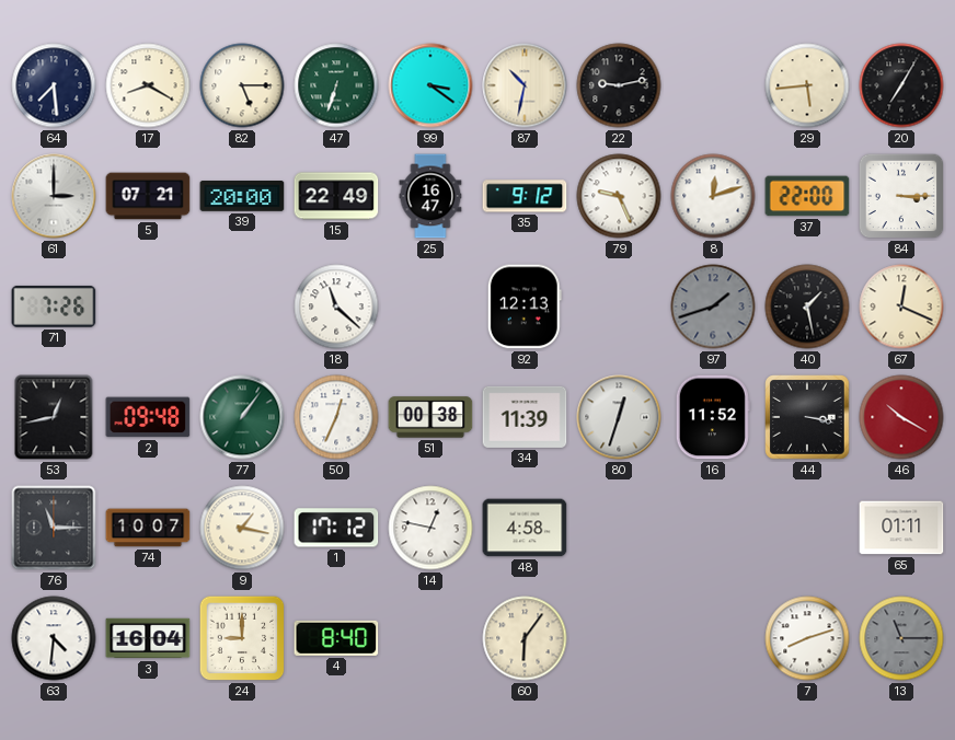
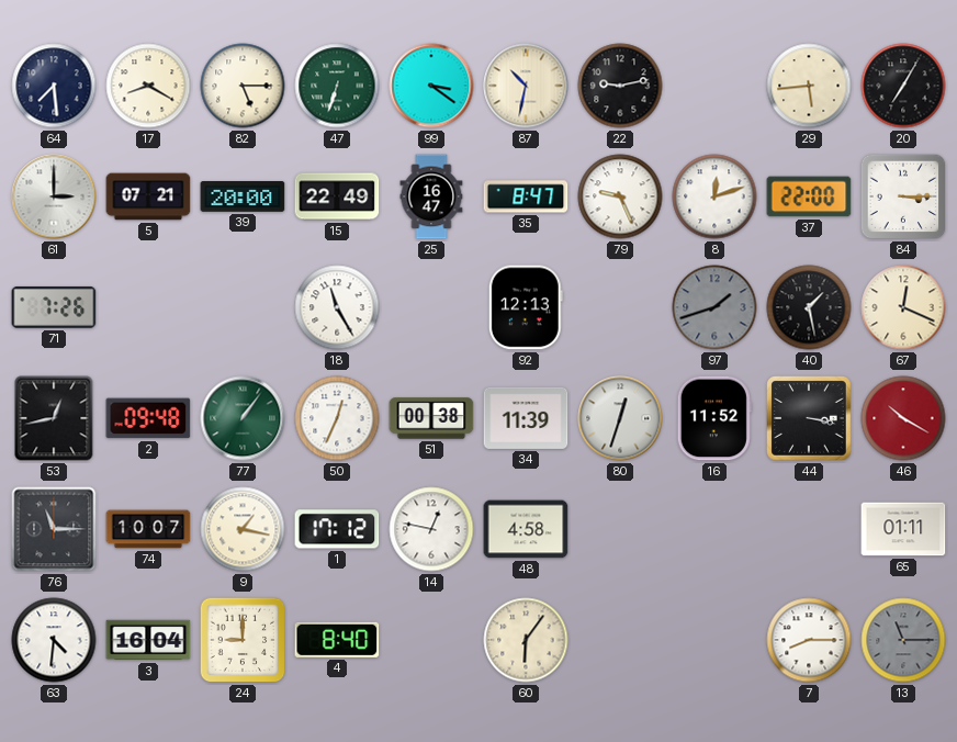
35: 9:12 -> 8:47 (526, 196)
18: 11:22 -> 11:25 (337, 307)
7: 8:12 -> 8:15 (809, 640)
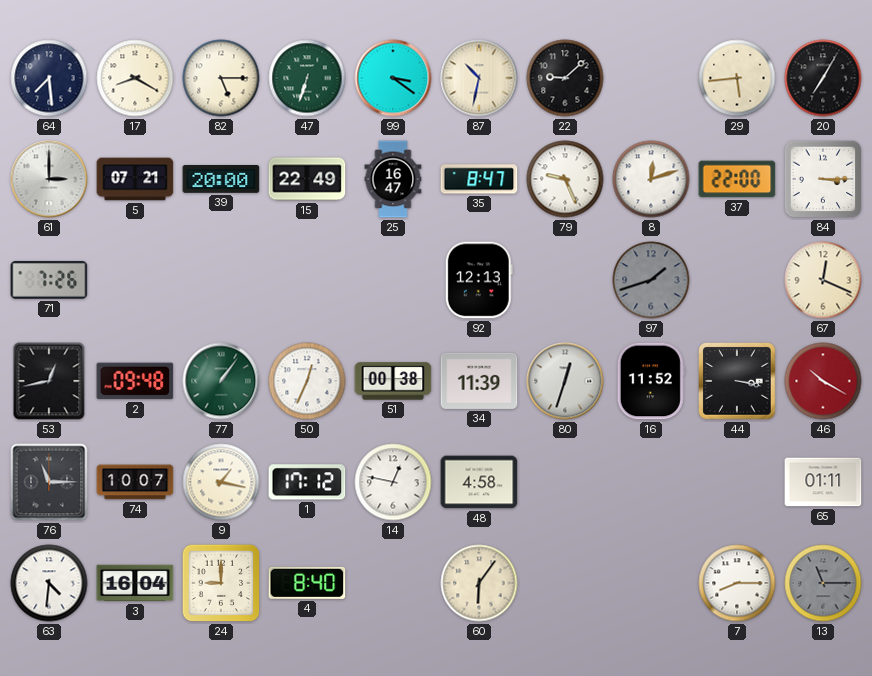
22: 9:13 -> 9:08 (565, 78)
18: 11:25 -> none (337, 307)
40: 1:28 -> none (809, 307)
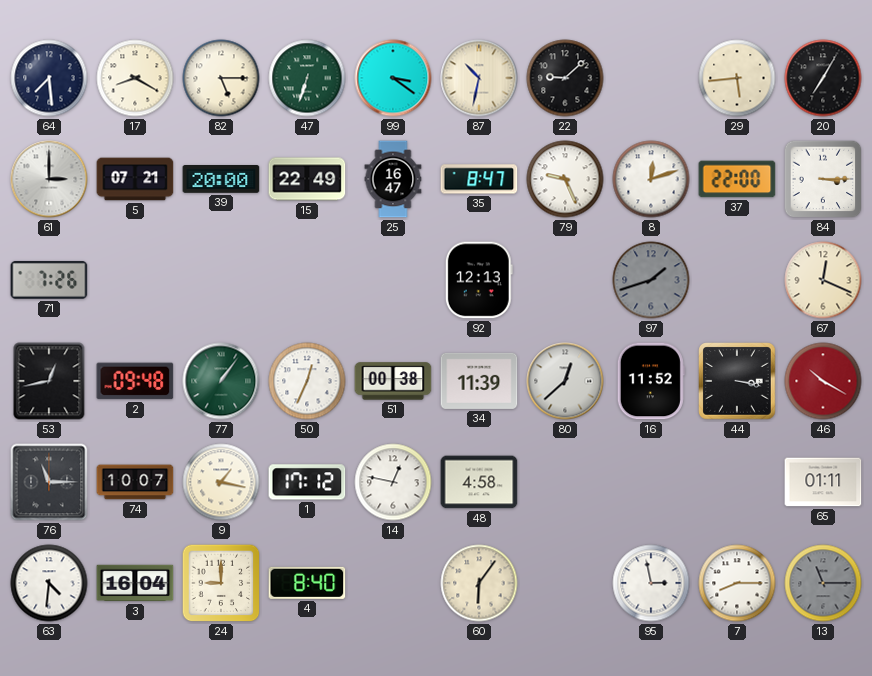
80: 12:33 -> 12:38 (565, 381)
95: none -> 2:58 (651, 583)
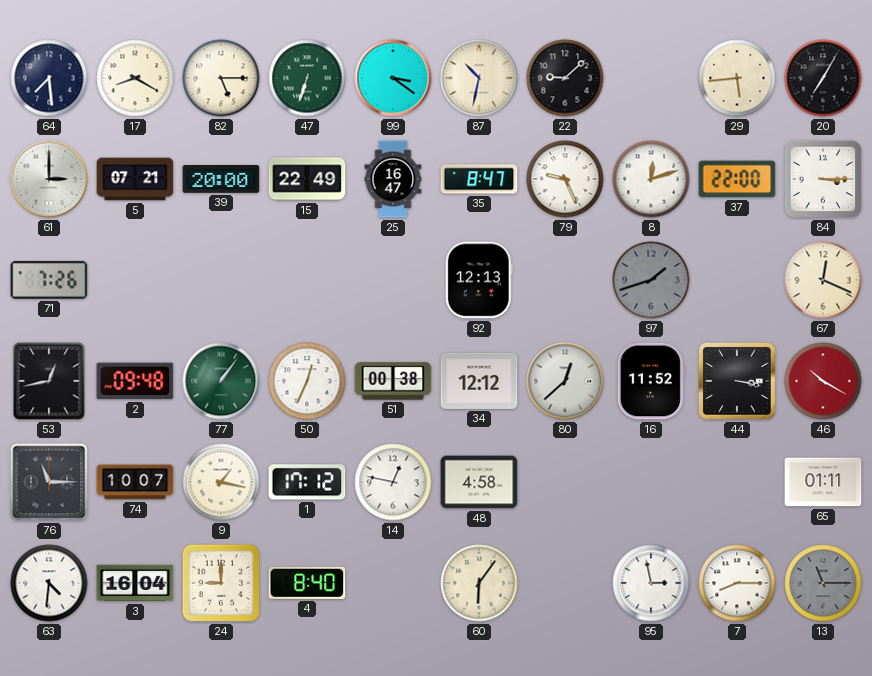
34: 11:39 -> 12:12 (479, 381)
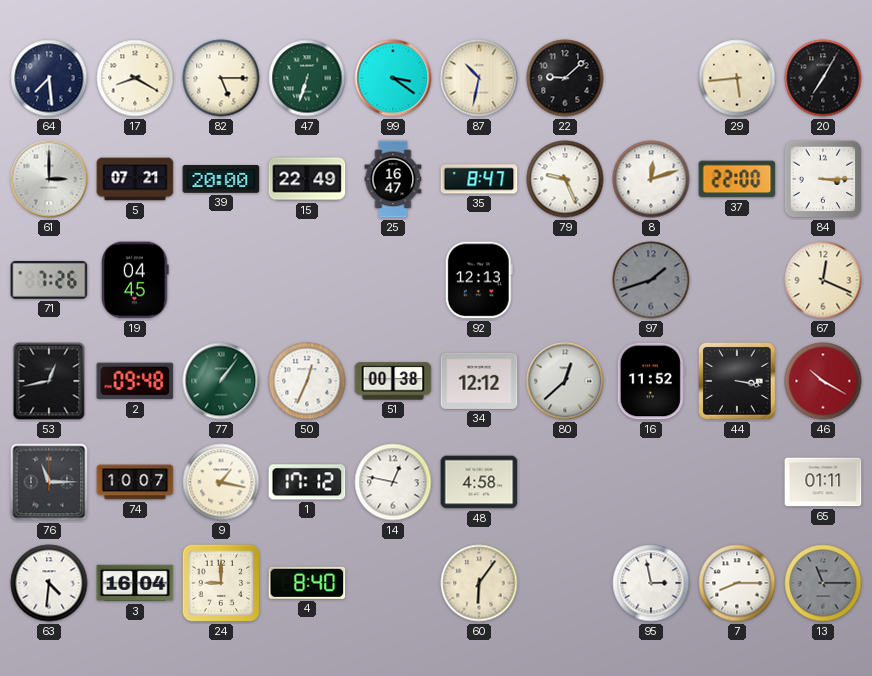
19: none -> 04:45 (135, 280)
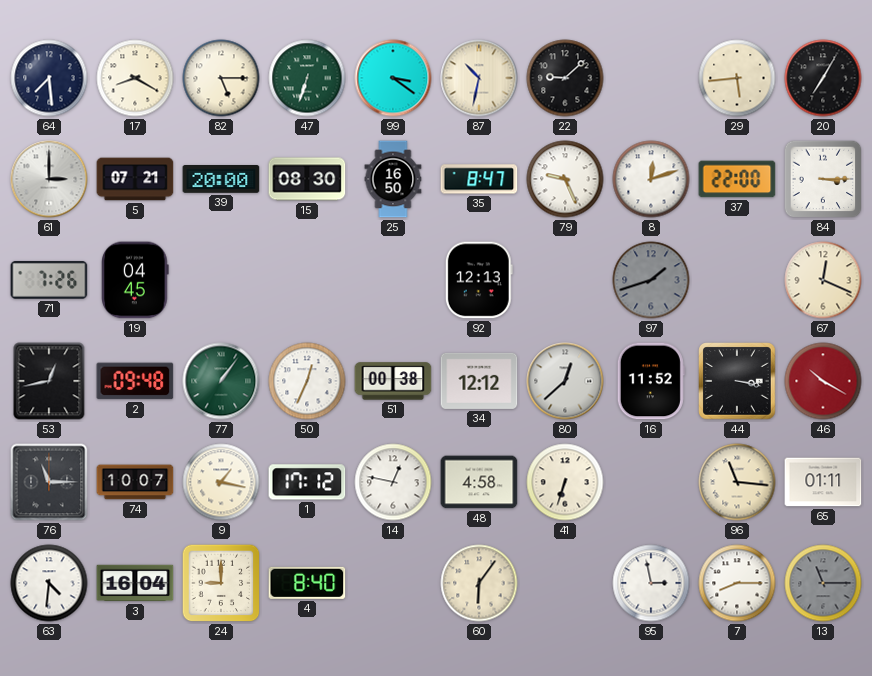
15: 22:49 -> 08:30 (307, 179)
25: 16:47 -> 16:50 (393, 179)
41: none -> 6:33 (565, 482)
96: none -> 11:16 (737, 482)
